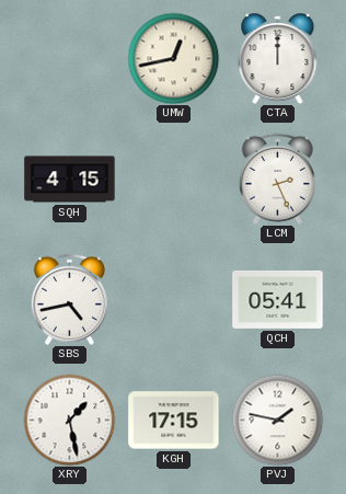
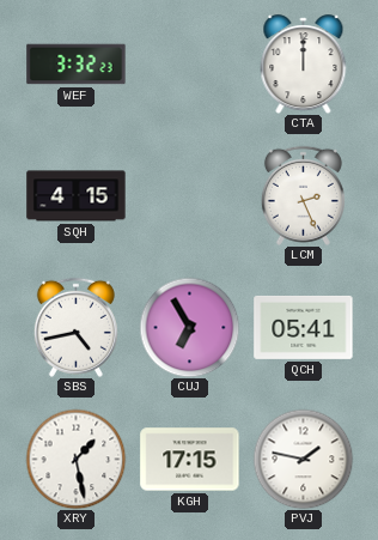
WEF: none -> 3:32 (77, 65)
UMW: 12:43 -> none (173, 58)
CUJ: none -> 6:55 (189, 327)
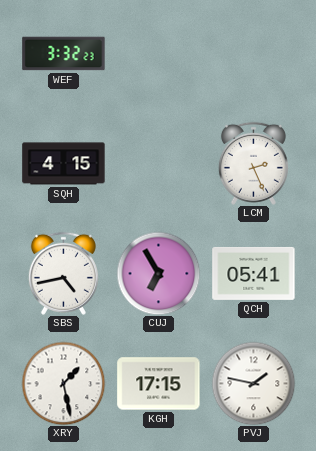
CTA: 12:00 -> none (304, 65)
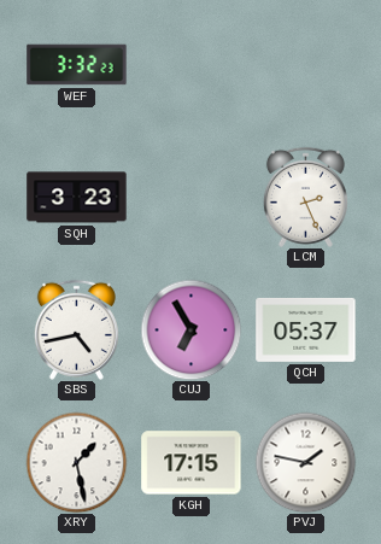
SQH: 4:15 -> 3:23 (77, 198)
QCH: 05:41 -> 05:37 (306, 329)
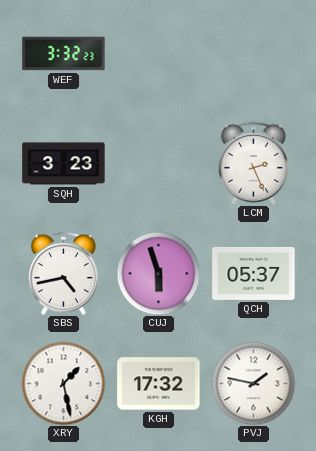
CUJ: 6:55 -> 5:57 (158, 273)
KGH: 17:15 -> 17:32 (159, 384)
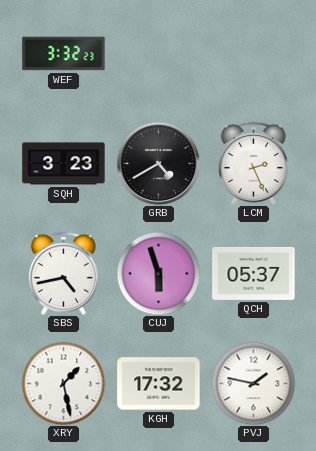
GRB: none -> 4:40 (158, 163)
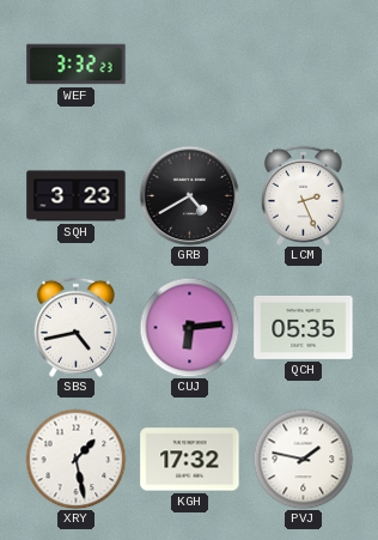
CUJ: 5:57 -> 6:14 (189, 327)
QCH: 05:37 -> 05:35 (304, 327)
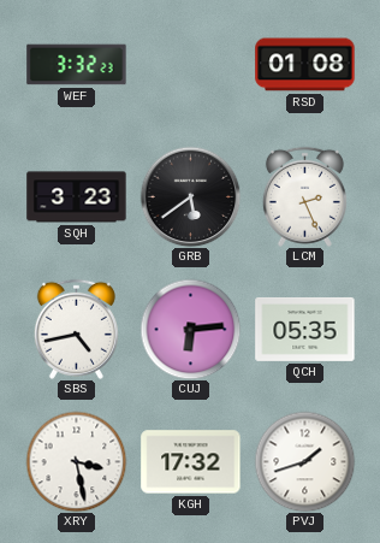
RSD: none -> 01:08 (305, 65)
GRB: 4:40 -> 5:39 (190, 196)
XRY: 1:28 -> 3:28 (76, 461)
PVJ: 1:47 -> 1:42 (304, 461)
